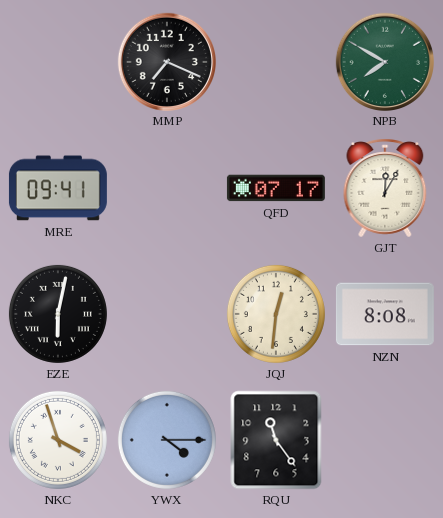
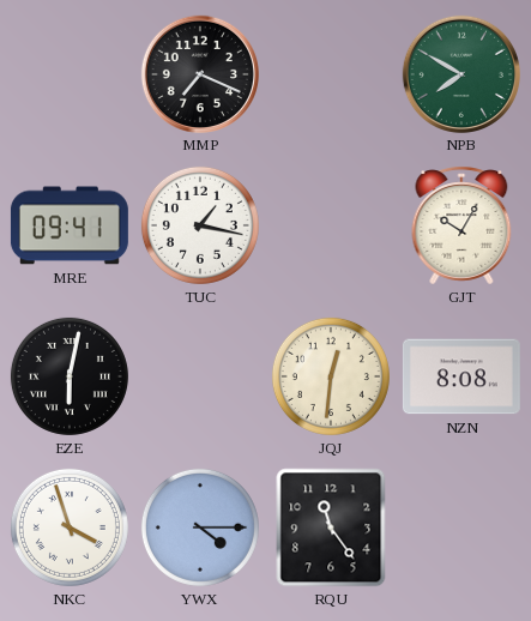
TUC: none -> 1:17 (200, 225)
QFD: 07:17 -> none (276, 188)
GJT: 12:05 -> 10:05 (461, 225)
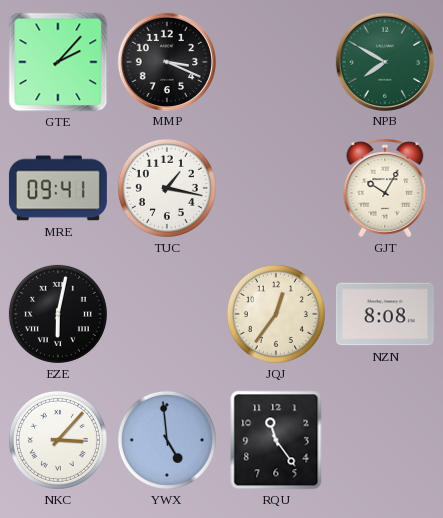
GTE: none -> 2:07 (58, 62)
MMP: 7:19 -> 3:19 (166, 61)
JQJ: 12:31 -> 12:36 (276, 314)
NKC: 3:57 -> 3:07 (58, 440)
YWX: 4:15 -> 4:59 (167, 440)
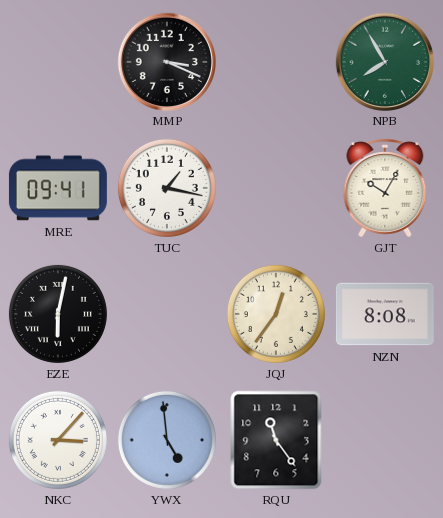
GTE: 2:07 -> none (58, 62)
NPB: 7:50 -> 7:55 (384, 61)
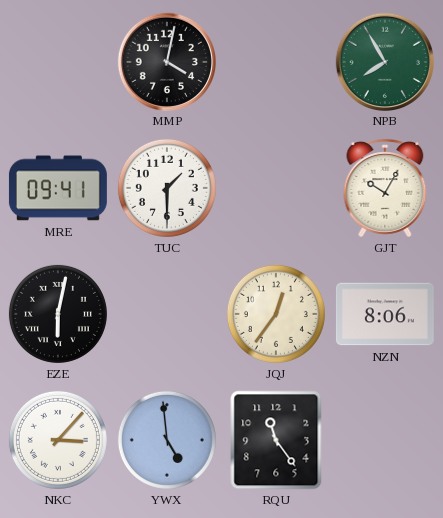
MMP: 3:19 -> 4:02 (166, 61)
TUC: 1:17 -> 1:30 (167, 188)
NZN: 8:08 -> 8:06 (385, 314)
